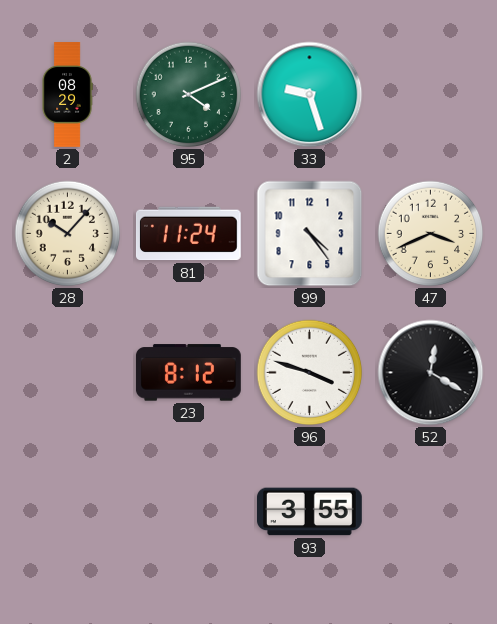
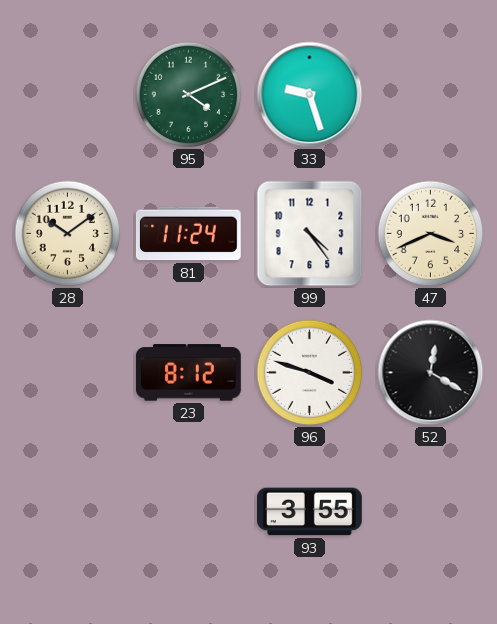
2: 08:29 -> none (67, 95)
28: 10:07 -> 10:09 (68, 234)
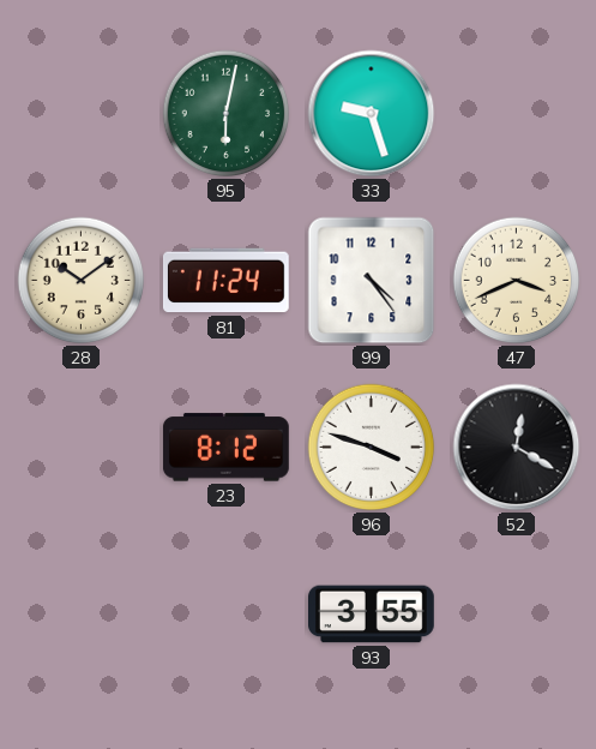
95: 4:11 -> 6:02 (227, 114)
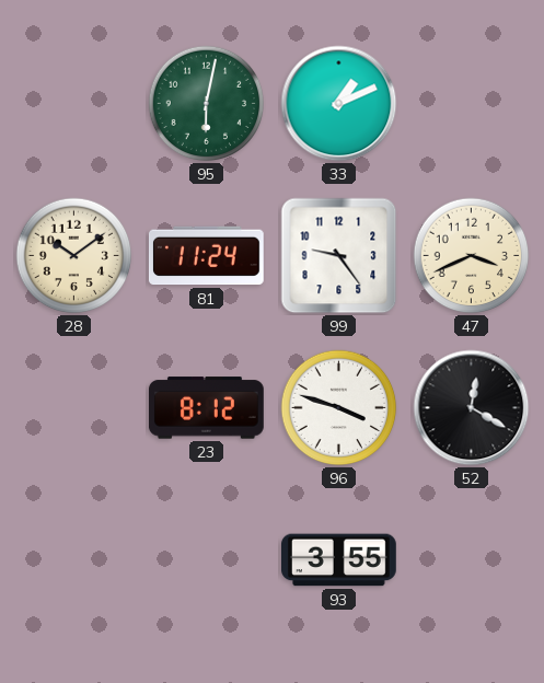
33: 9:27 -> 1:11 (339, 104)
99: 4:24 -> 9:24 (339, 256)
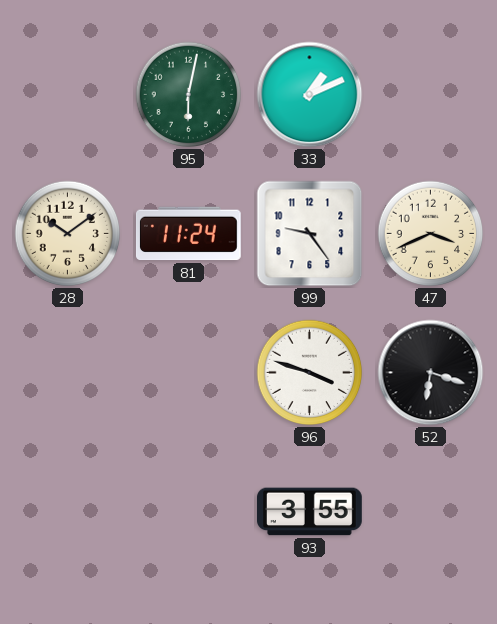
23: 8:12 -> none (206, 408)
52: 12:20 -> 6:18 (431, 373)
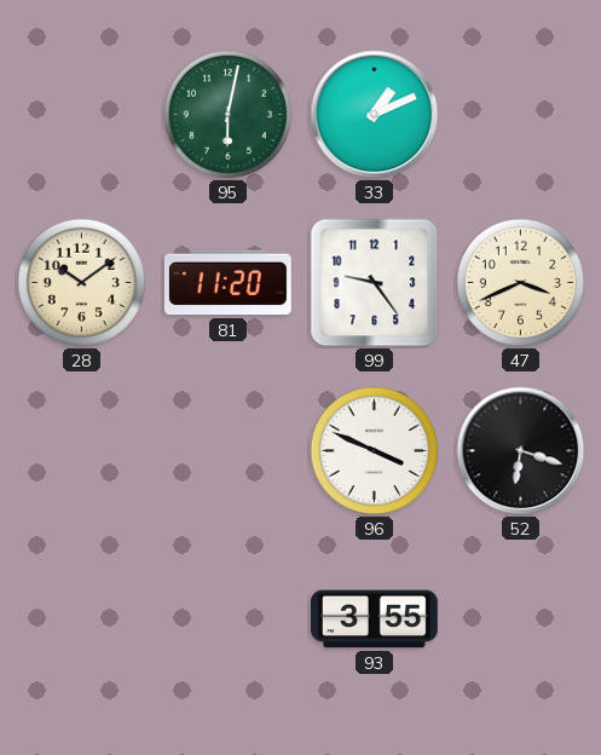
81: 11:24 -> 11:20 (227, 283)
96: 3:48 -> 3:49 (375, 451)
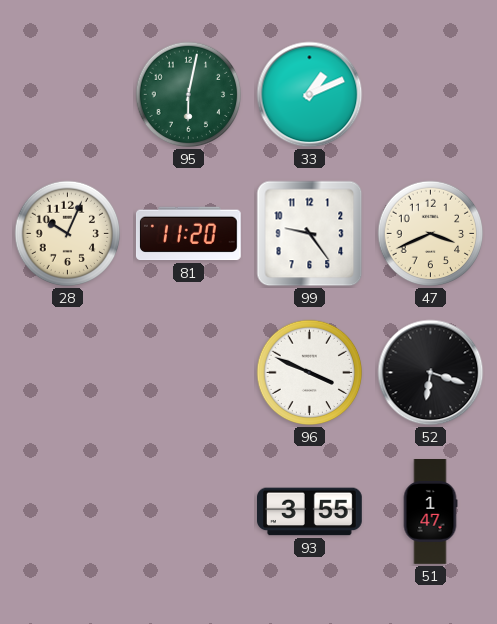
28: 10:09 -> 10:04 (68, 234)
51: none -> 1:47 (430, 512)
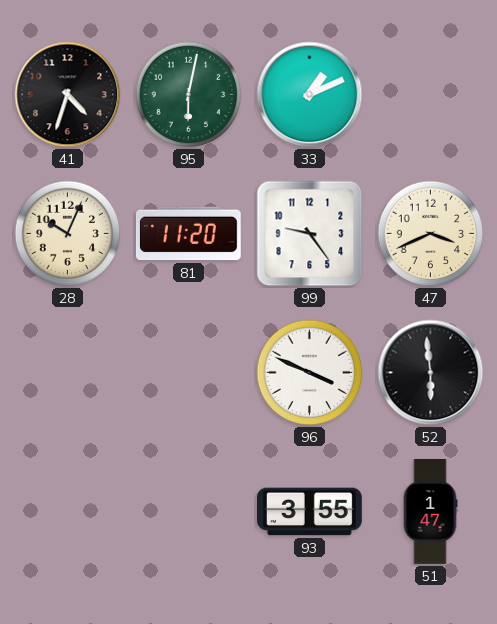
41: none -> 4:33 (68, 95)
52: 6:18 -> 5:59 (431, 373)
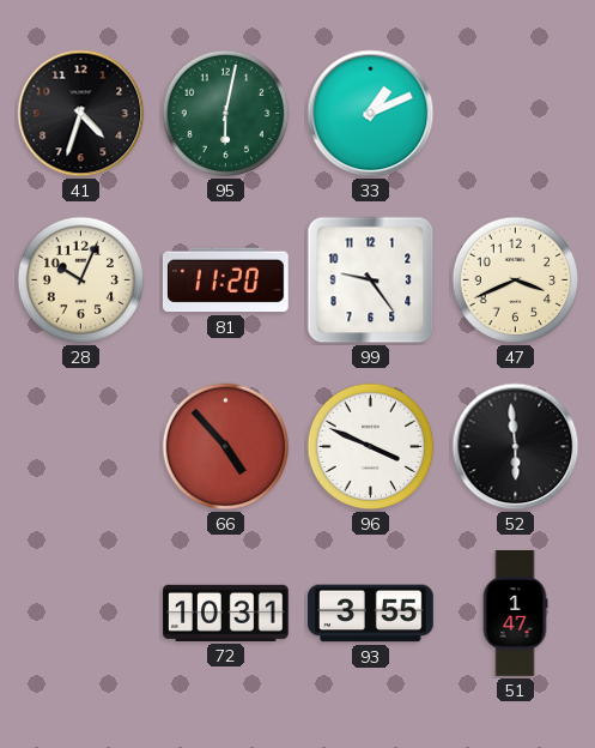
66: none -> 4:53 (226, 447)
72: none -> 10:31 (226, 613)
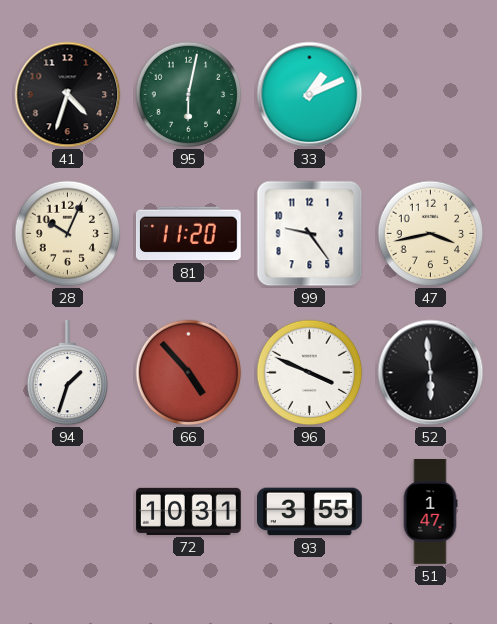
47: 3:41 -> 3:43 (431, 234)
94: none -> 1:33 (67, 374)
